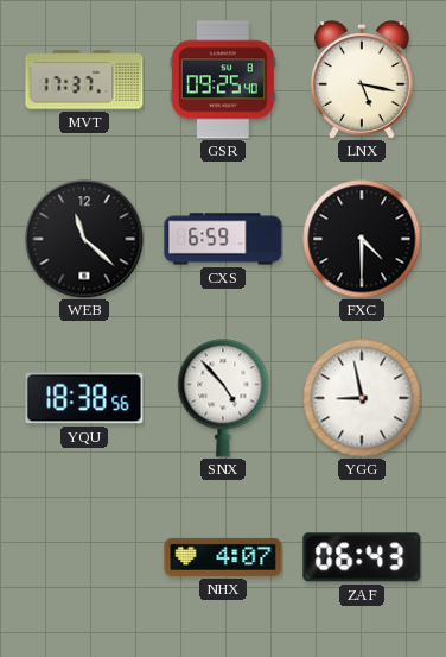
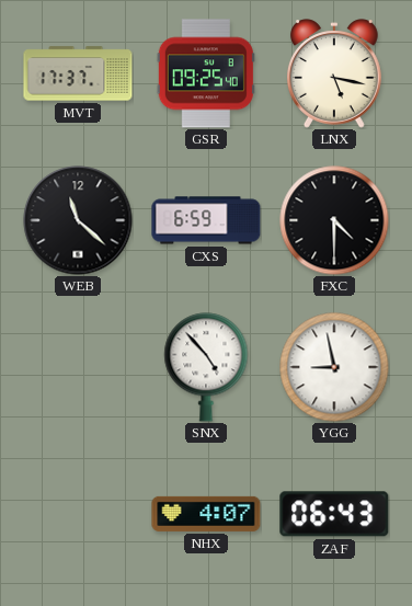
YQU: 18:38 -> none (84, 398)
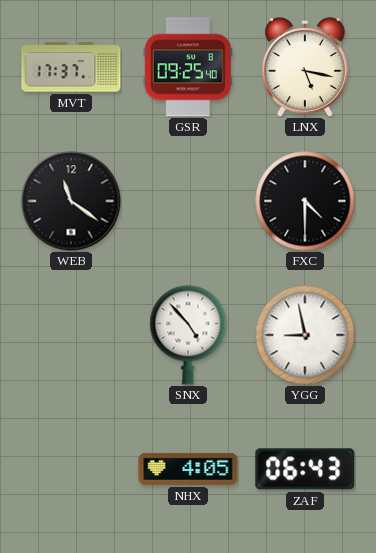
WEB: 11:22 -> 11:21 (71, 201)
CXS: 6:59 -> none (206, 220)
NHX: 4:07 -> 4:05 (188, 469)
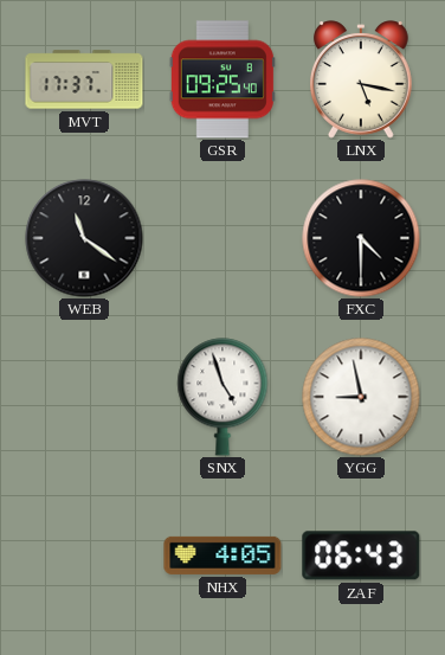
SNX: 4:53 -> 4:57 (222, 397)
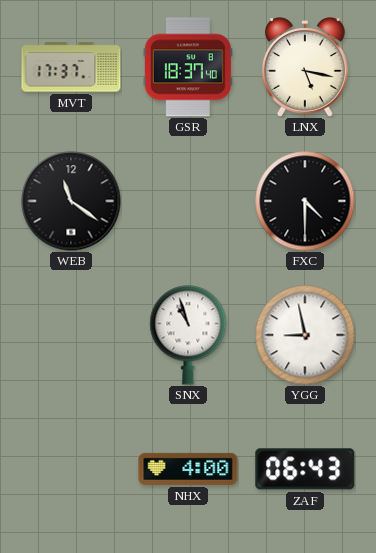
GSR: 09:25 -> 18:37 (188, 67)
SNX: 4:57 -> 10:57 (188, 335)
NHX: 4:05 -> 4:00 (188, 469)
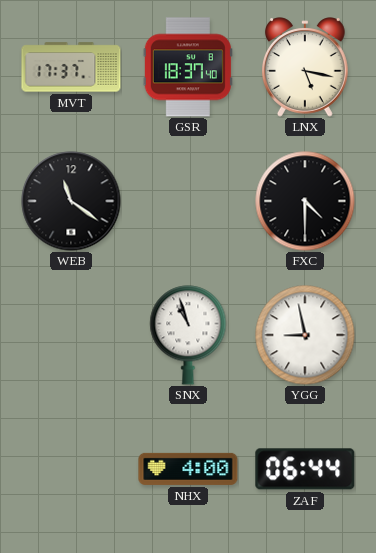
ZAF: 06:43 -> 06:44 (305, 469)
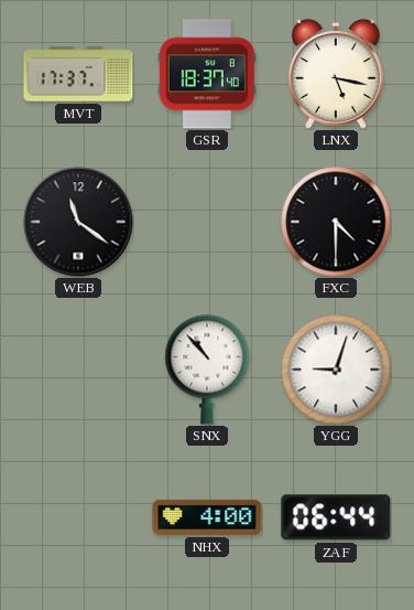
SNX: 10:57 -> 10:53 (207, 370)
YGG: 8:58 -> 9:03 (336, 370)
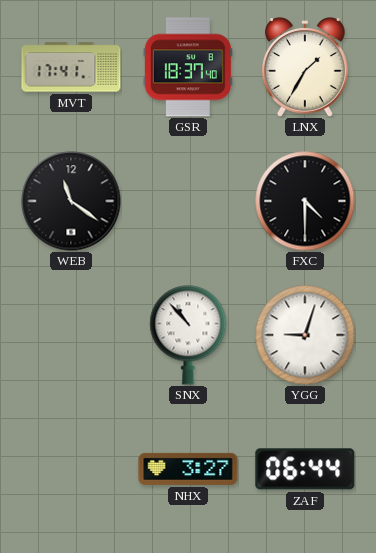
MVT: 17:37 -> 17:41 (71, 67)
LNX: 5:17 -> 1:35 (306, 67)
NHX: 4:00 -> 3:27 (188, 469)
